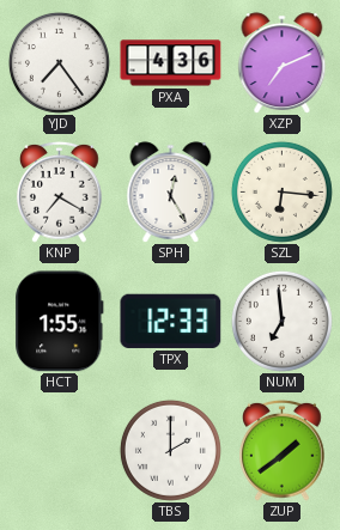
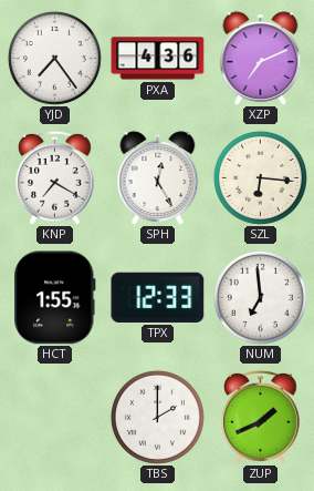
ZUP: 1:39 -> 1:41 (261, 417)
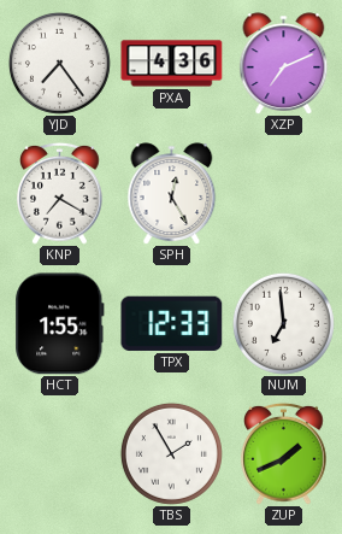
SZL: 6:16 -> none (260, 177)
TBS: 2:00 -> 1:55 (171, 453)
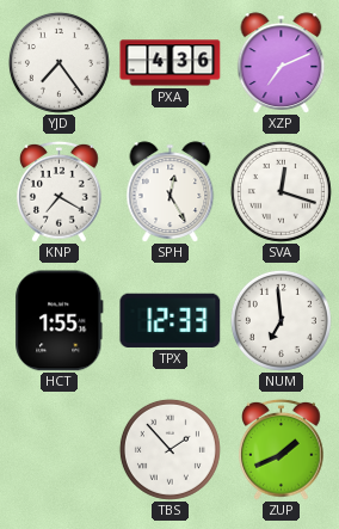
SVA: none -> 12:18 (281, 191)
TBS: 1:55 -> 1:53 (169, 449)
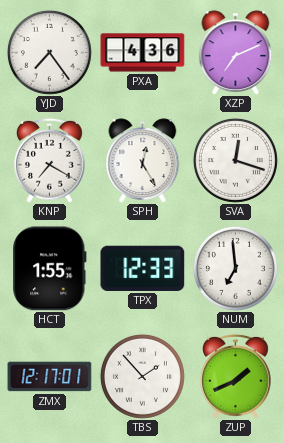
ZMX: none -> 12:17 (50, 377)
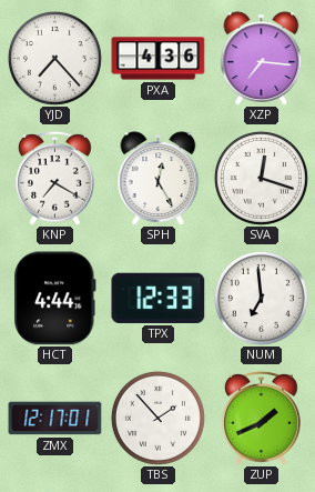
YJD: 7:24 -> 7:23 (54, 58)
XZP: 7:11 -> 7:16 (262, 59)
HCT: 1:55 -> 4:44 (55, 299)
